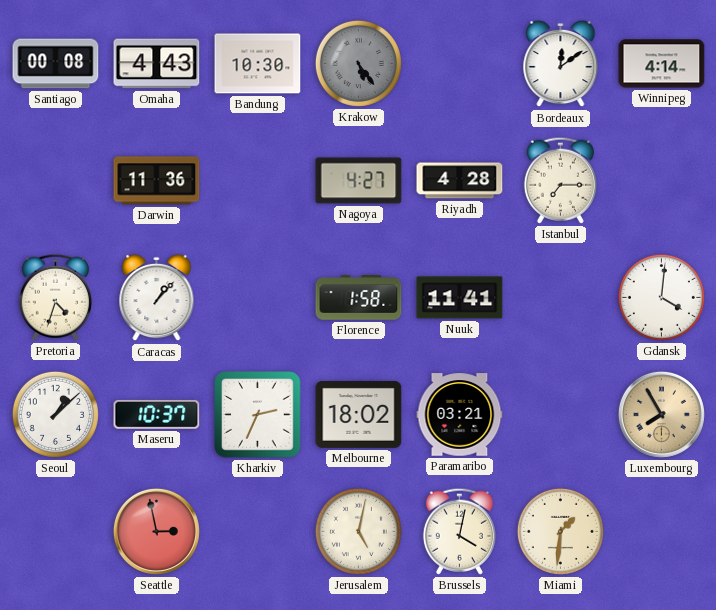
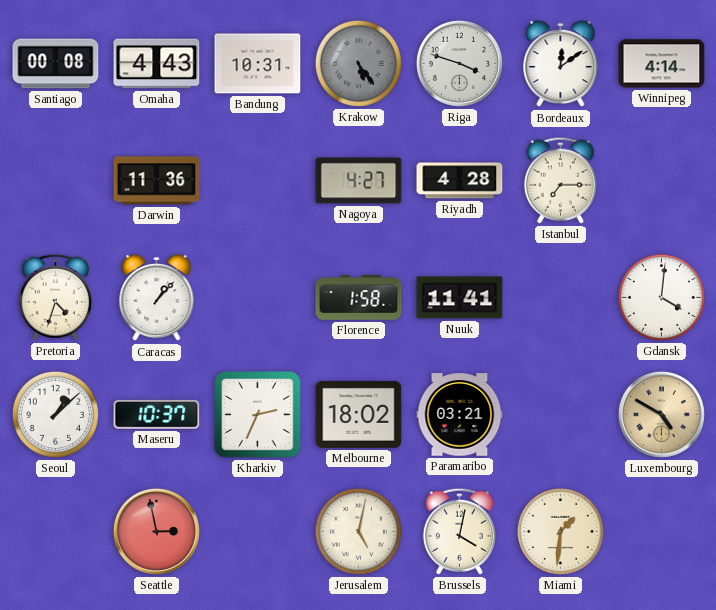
Bandung: 10:30 -> 10:31 (258, 64)
Riga: none -> 3:48 (459, 63)
Luxembourg: 7:55 -> 4:50 (661, 414)
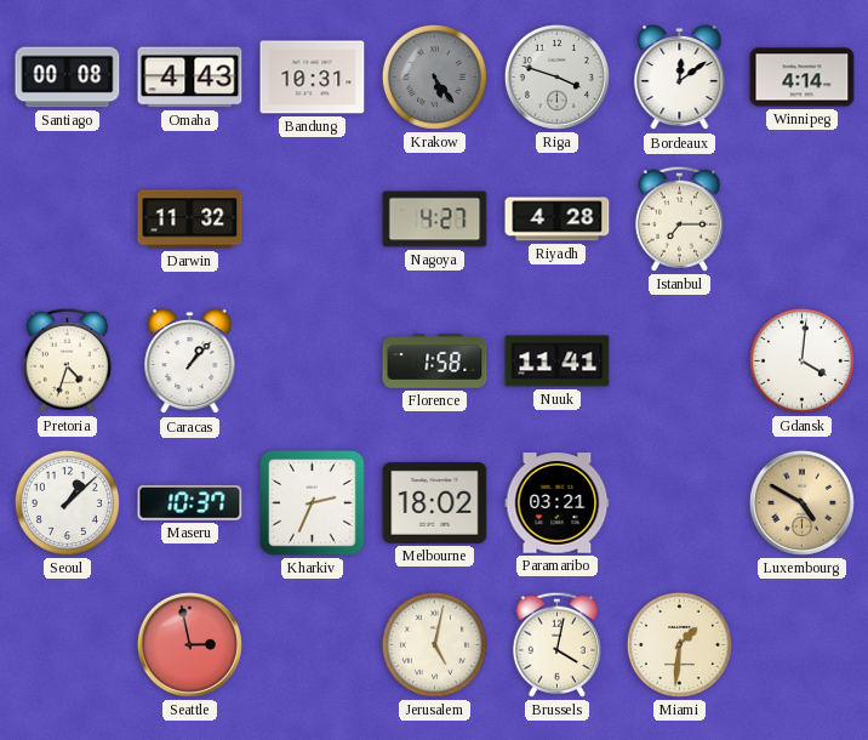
Darwin: 11:36 -> 11:32 (190, 220)
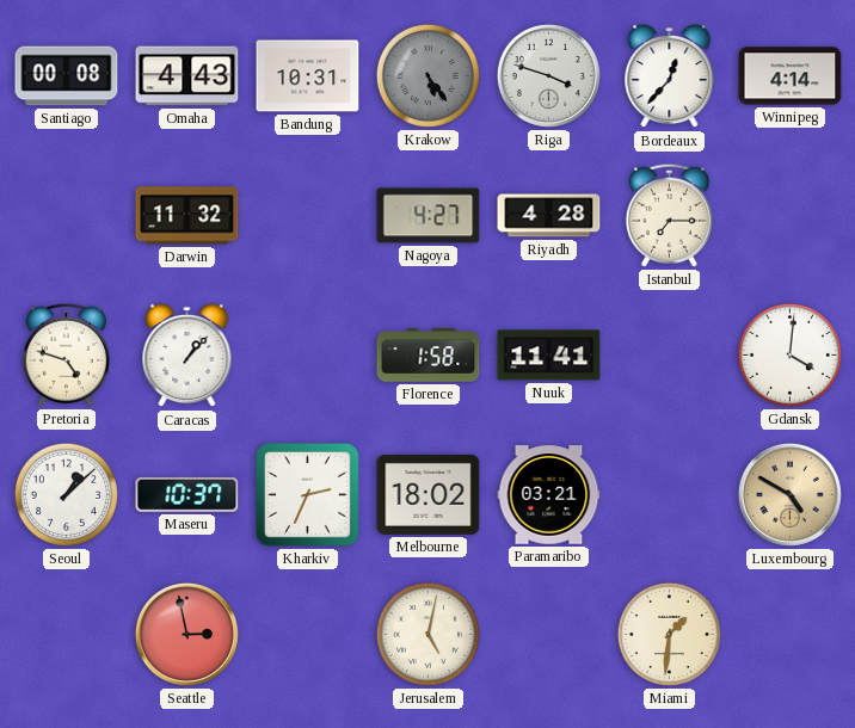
Bordeaux: 12:09 -> 12:37 (670, 76)
Pretoria: 4:33 -> 4:48 (66, 354)
Brussels: 4:02 -> none (556, 644)
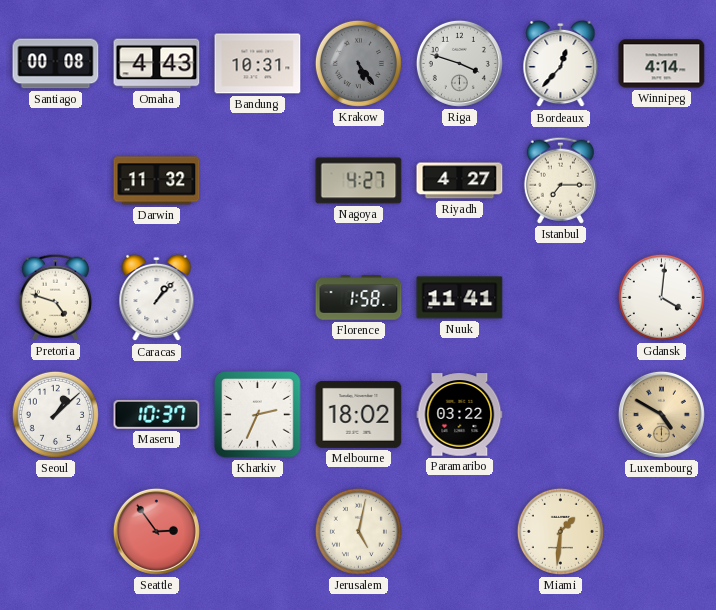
Riyadh: 4:28 -> 4:27 (460, 181)
Paramaribo: 03:21 -> 03:22 (460, 415)
Seattle: 2:58 -> 2:54 (156, 531)
